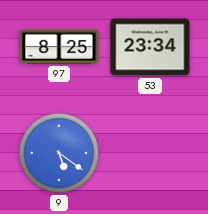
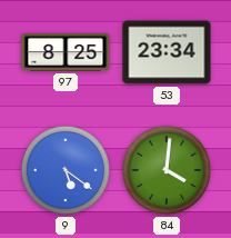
84: none -> 4:01 (167, 170)
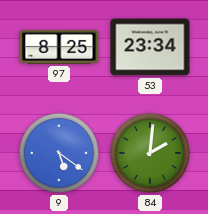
84: 4:01 -> 2:01 (150, 153)
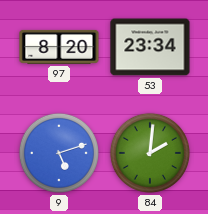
97: 8:25 -> 8:20 (59, 47)
9: 5:21 -> 5:12 (59, 153)
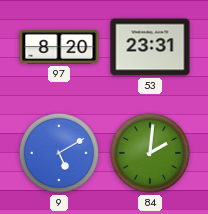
53: 23:34 -> 23:31 (150, 47)
9: 5:12 -> 5:10 (59, 153)
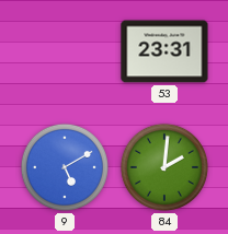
97: 8:20 -> none (59, 47)
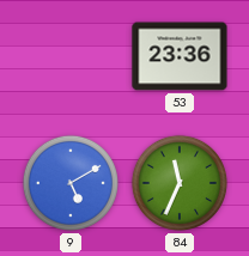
53: 23:31 -> 23:36 (180, 56)
84: 2:01 -> 11:34 (180, 183)
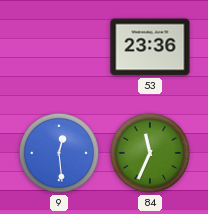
9: 5:10 -> 12:29 (59, 153)
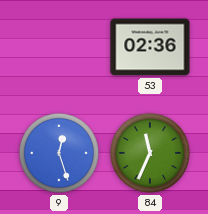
53: 23:36 -> 02:36 (150, 47)
9: 12:29 -> 12:27 (59, 153)
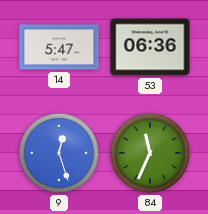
14: none -> 5:47 (59, 47)
53: 02:36 -> 06:36 (150, 47)
